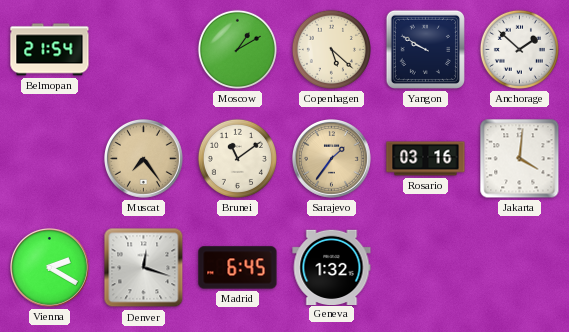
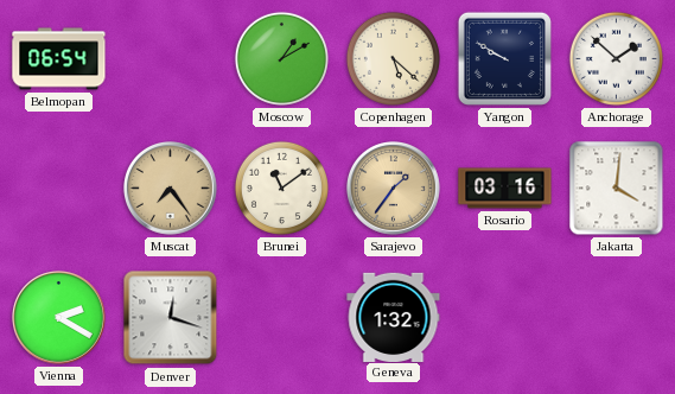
Belmopan: 21:54 -> 06:54 (59, 59)
Madrid: 6:45 -> none (238, 268)
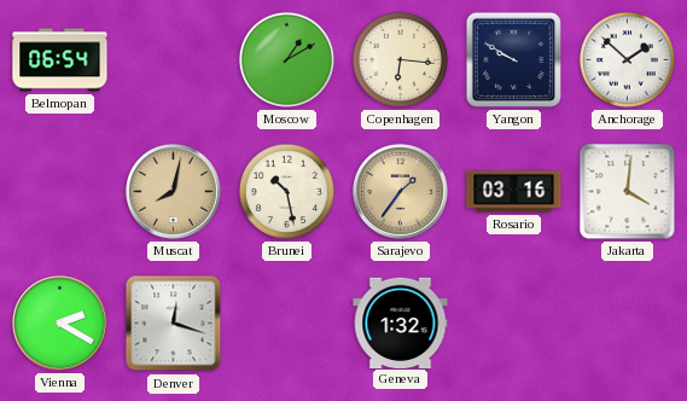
Copenhagen: 5:22 -> 6:16 (400, 59)
Muscat: 7:24 -> 8:02 (174, 192)
Brunei: 11:09 -> 10:28 (286, 191)
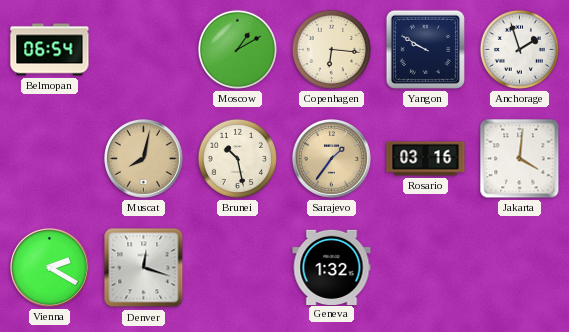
Anchorage: 1:52 -> 1:57 (519, 49)
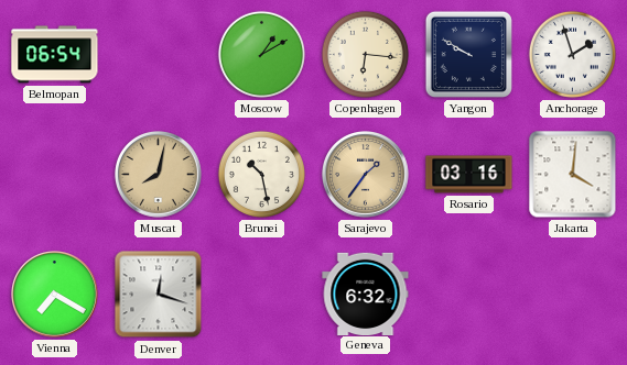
Vienna: 2:20 -> 7:20 (55, 295)
Geneva: 1:32 -> 6:32 (366, 294)
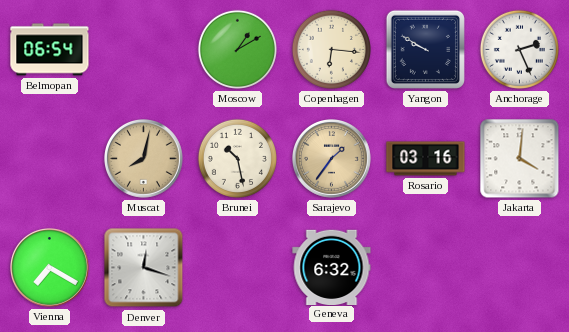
Anchorage: 1:57 -> 2:26 (519, 49)
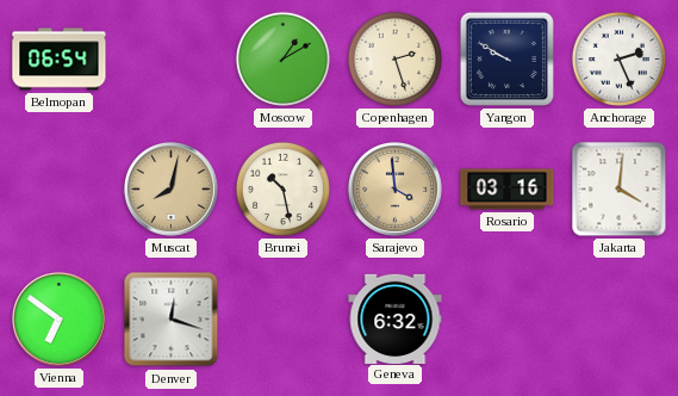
Copenhagen: 6:16 -> 2:27 (394, 58)
Sarajevo: 1:36 -> 3:59 (396, 190)
Vienna: 7:20 -> 6:51 (60, 320)
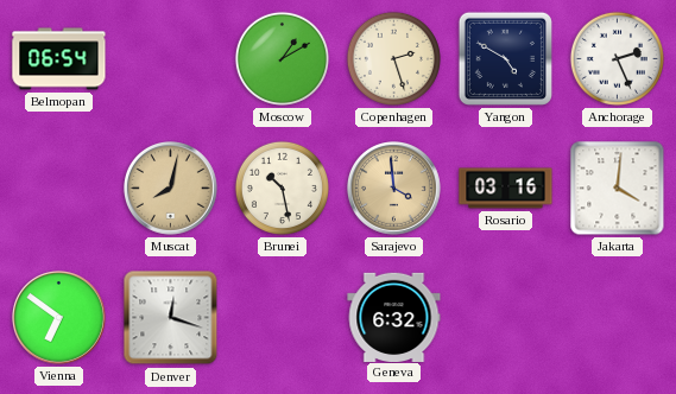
Yangon: 9:50 -> 4:50 (505, 58)
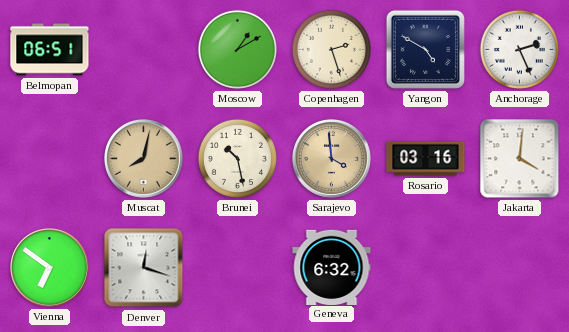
Belmopan: 06:54 -> 06:51 (50, 50)
